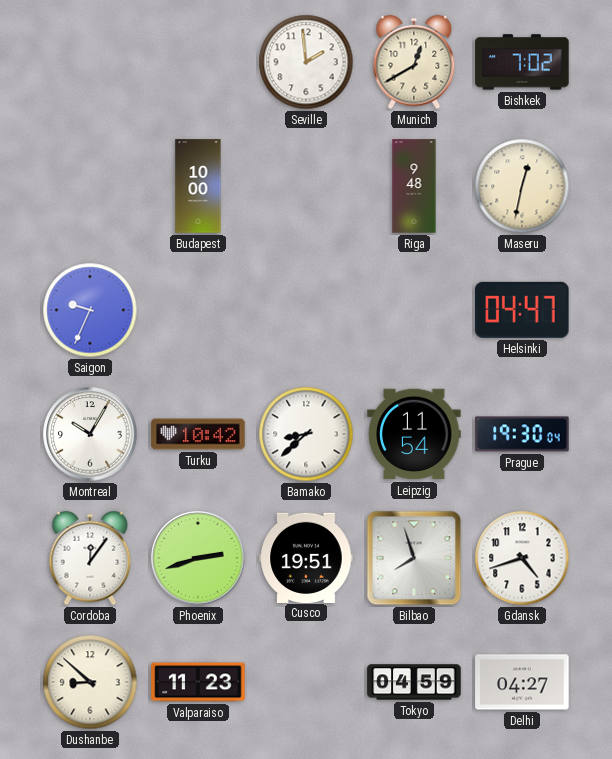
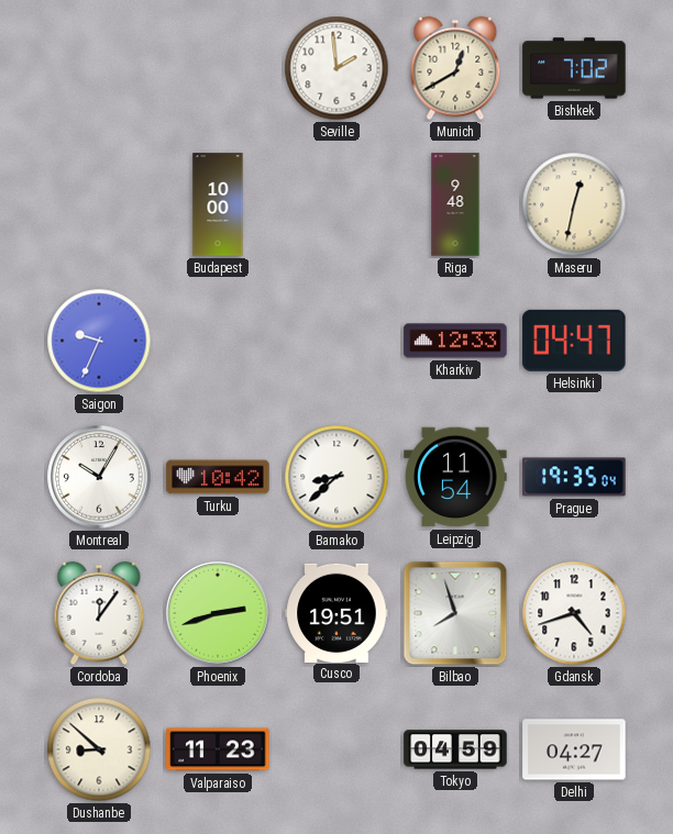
Kharkiv: none -> 12:33 (455, 341)
Prague: 19:30 -> 19:35 (574, 477)
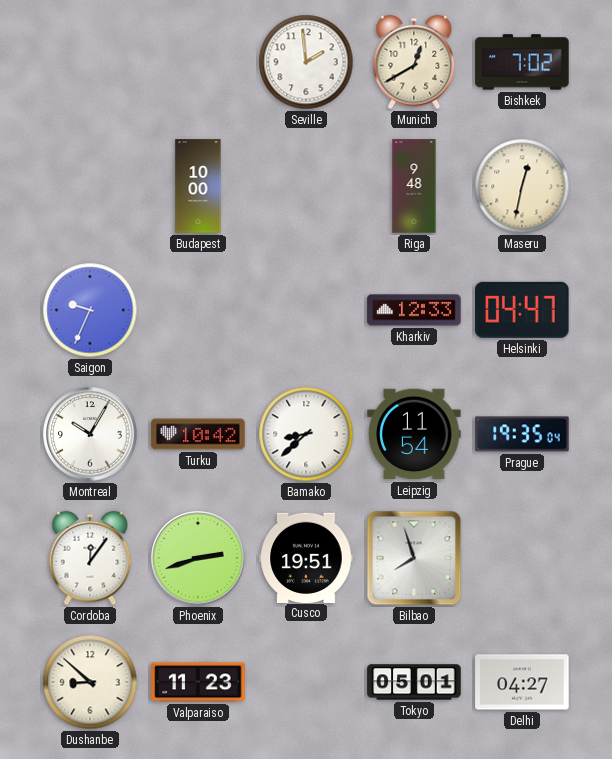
Gdansk: 4:42 -> none (574, 613)
Tokyo: 04:59 -> 05:01 (414, 682)
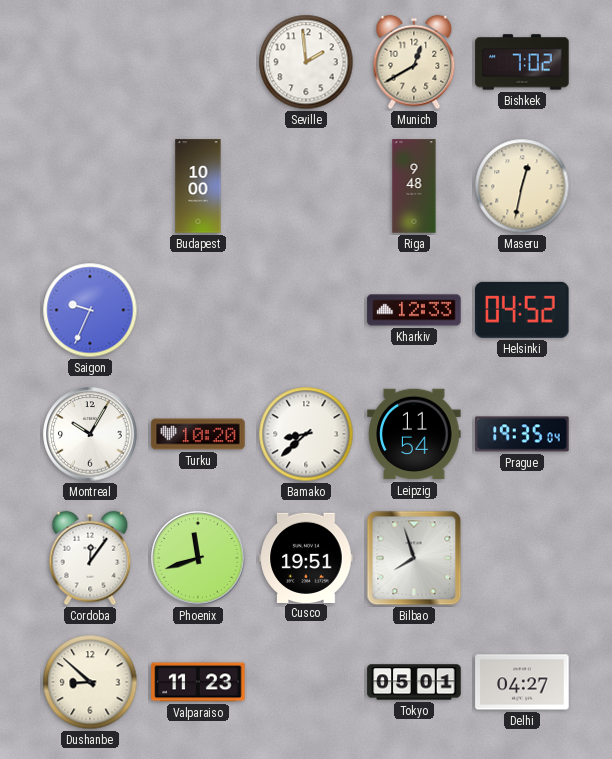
Helsinki: 04:47 -> 04:52 (523, 310)
Turku: 10:42 -> 10:20 (198, 434)
Phoenix: 2:42 -> 11:42 (198, 558)
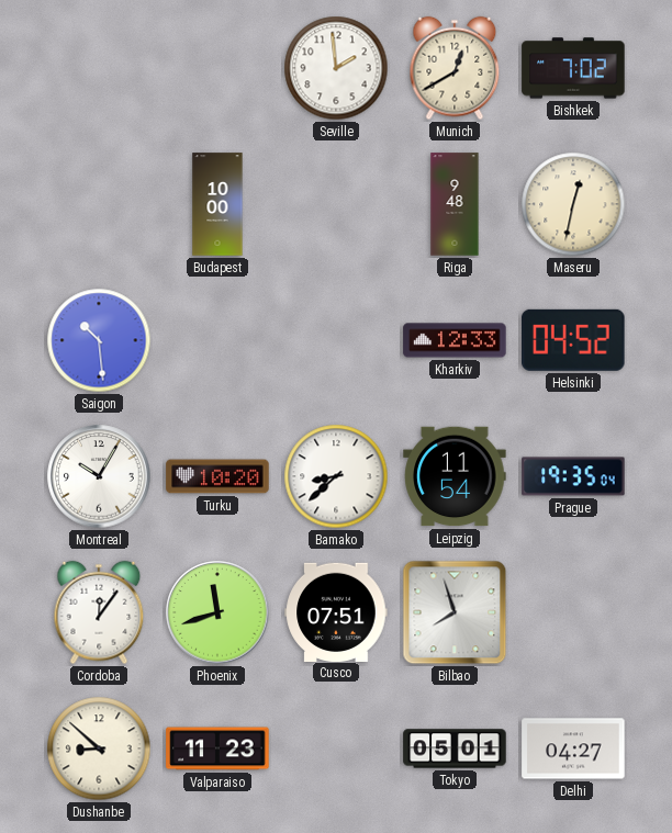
Saigon: 9:34 -> 10:29 (99, 340)
Cusco: 19:51 -> 07:51 (336, 611)
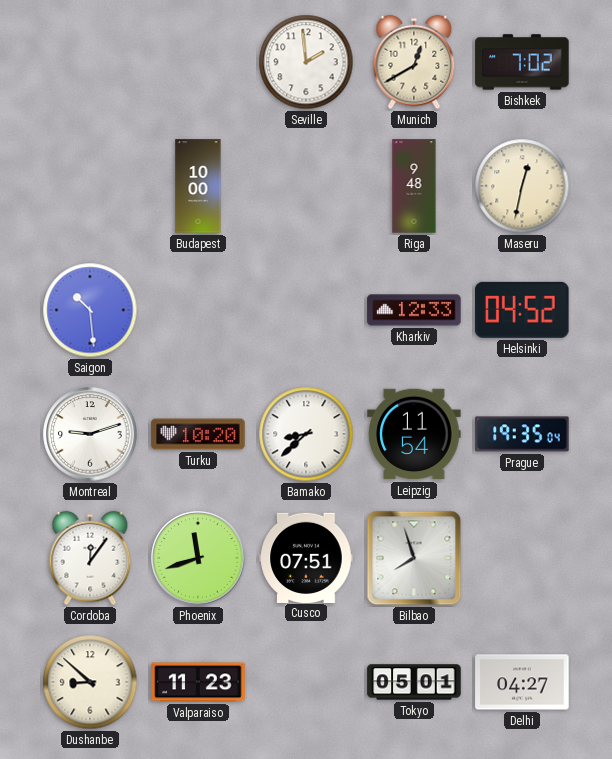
Montreal: 10:05 -> 9:12 (90, 434)
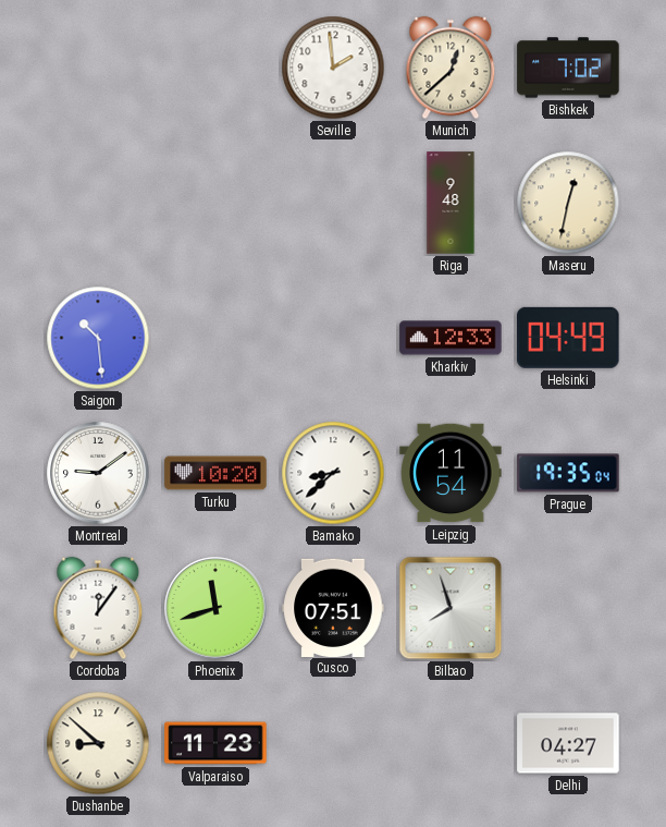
Munich: 12:40 -> 12:38 (451, 68)
Budapest: 10:00 -> none (198, 186)
Helsinki: 04:52 -> 04:49 (569, 338)
Montreal: 9:12 -> 9:09 (98, 473)
Tokyo: 05:01 -> none (414, 682)
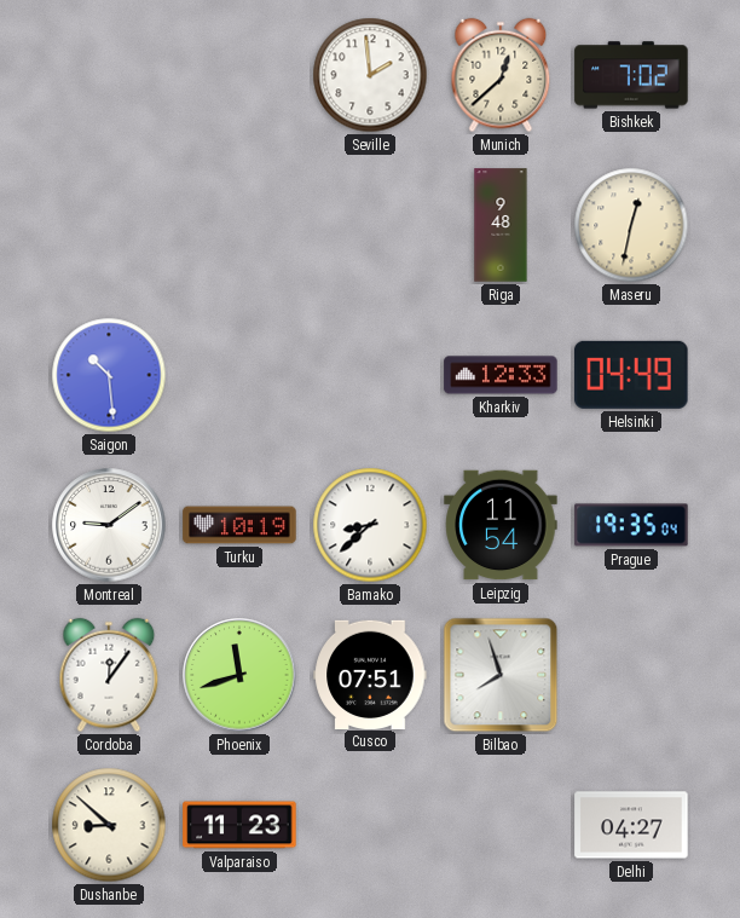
Turku: 10:20 -> 10:19 (239, 525)
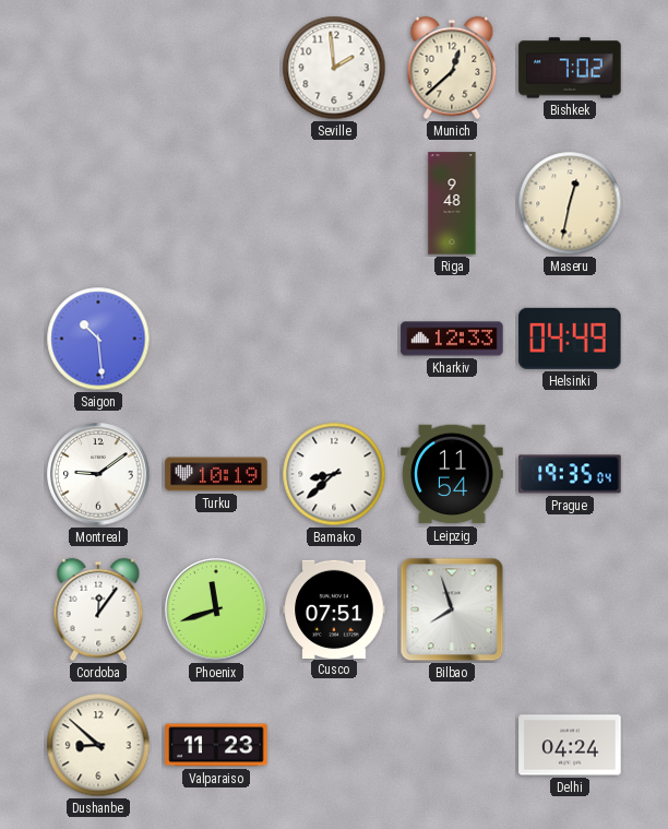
Delhi: 04:27 -> 04:24 (570, 745)
